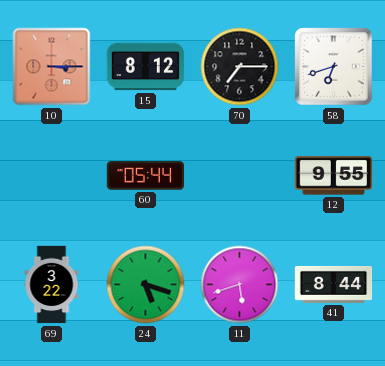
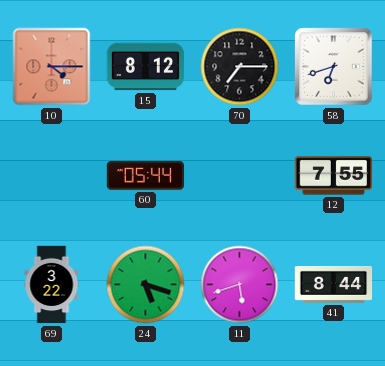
10: 3:15 -> 4:15 (52, 67)
12: 9:55 -> 7:55 (334, 176)
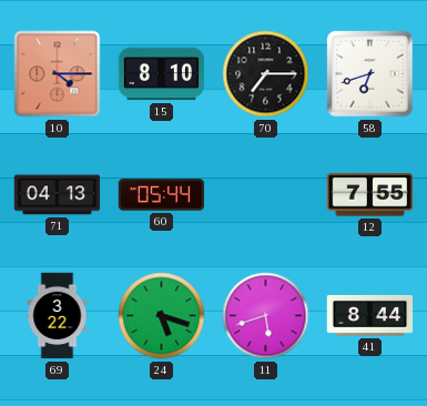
15: 8:12 -> 8:10 (162, 74)
71: none -> 04:13 (58, 195)
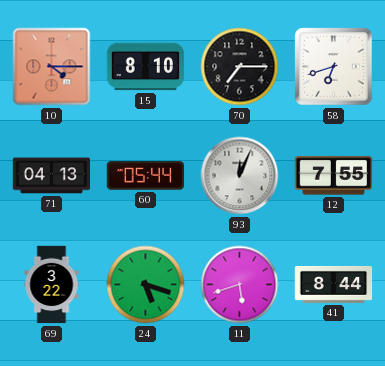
93: none -> 12:04 (240, 176)
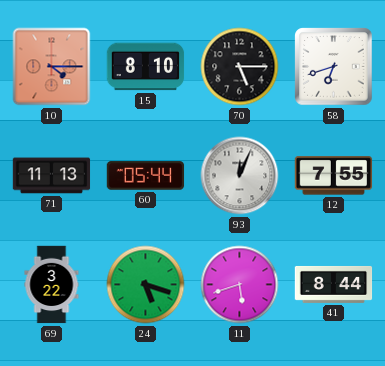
70: 7:15 -> 5:15 (240, 67)
71: 04:13 -> 11:13 (52, 176)
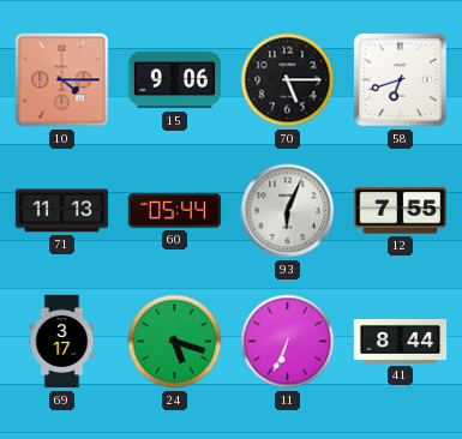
15: 8:10 -> 9:06 (175, 80)
93: 12:04 -> 6:04 (288, 211)
69: 3:22 -> 3:17 (62, 342)
11: 5:42 -> 6:34 (288, 342)
